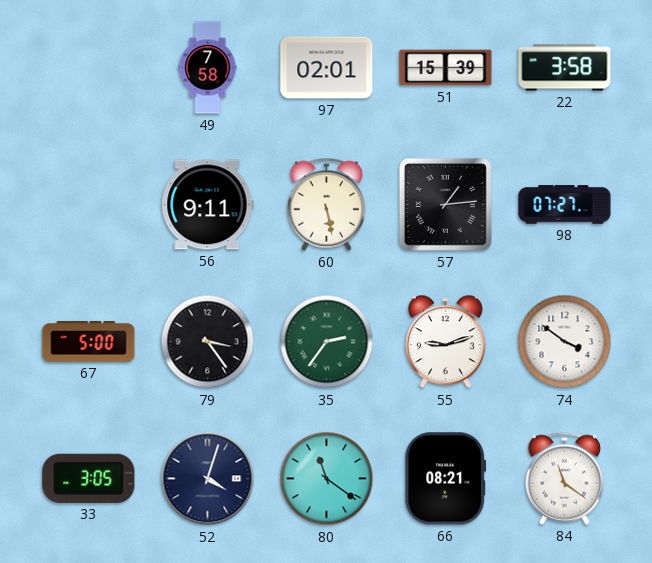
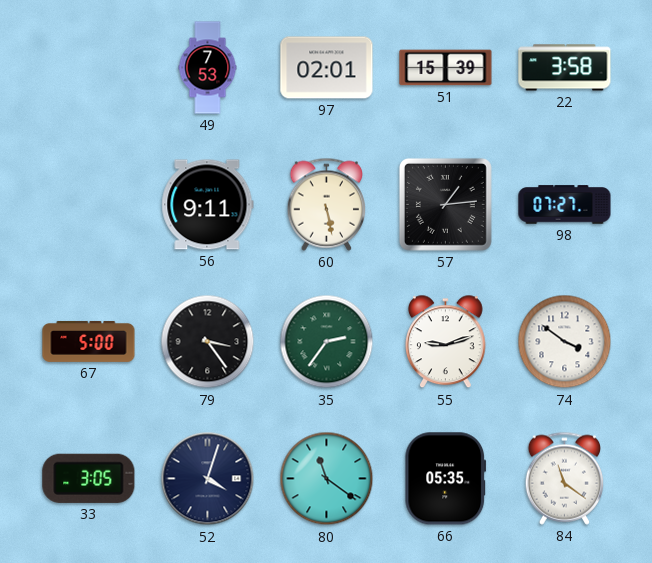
49: 7:58 -> 7:53 (208, 68)
66: 08:21 -> 05:35 (446, 479)
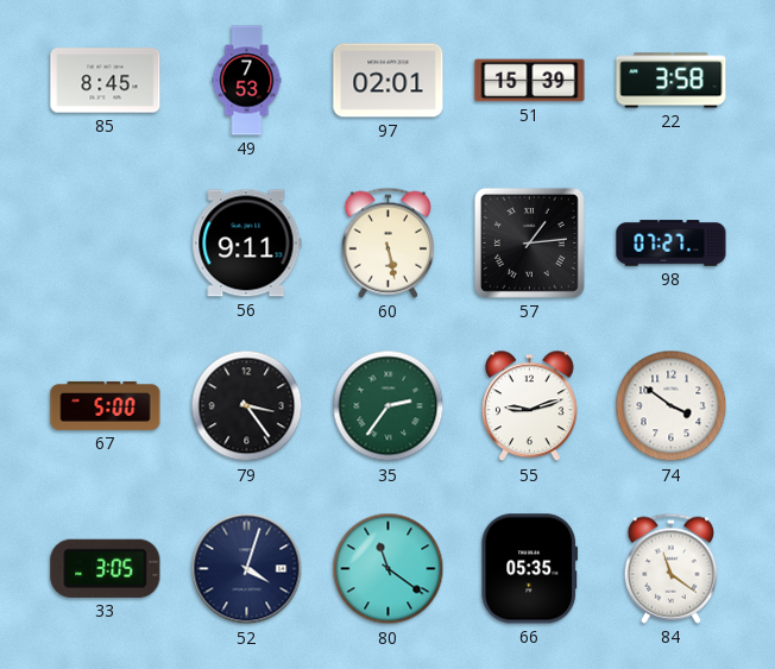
85: none -> 8:45 (106, 81)
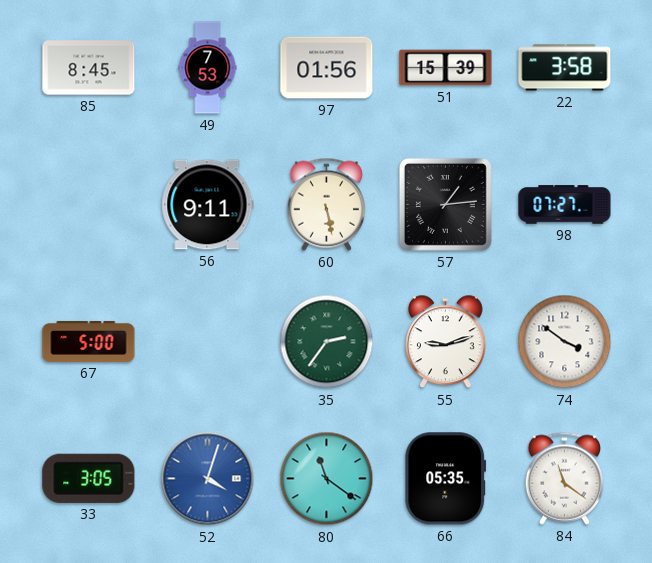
97: 02:01 -> 01:56 (327, 68)
79: 3:24 -> none (247, 406)
52 dial: navy -> blue (208, 479)
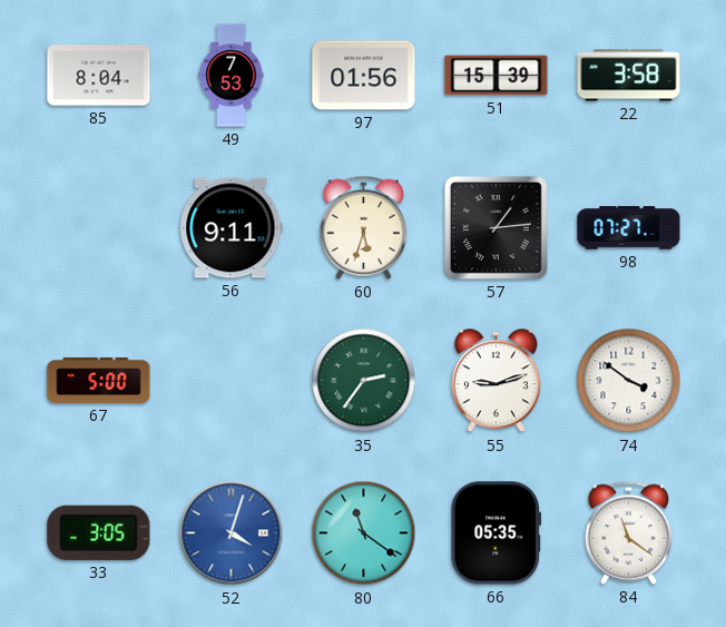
85: 8:45 -> 8:04 (99, 76)
60: 5:28 -> 5:33 (363, 227)
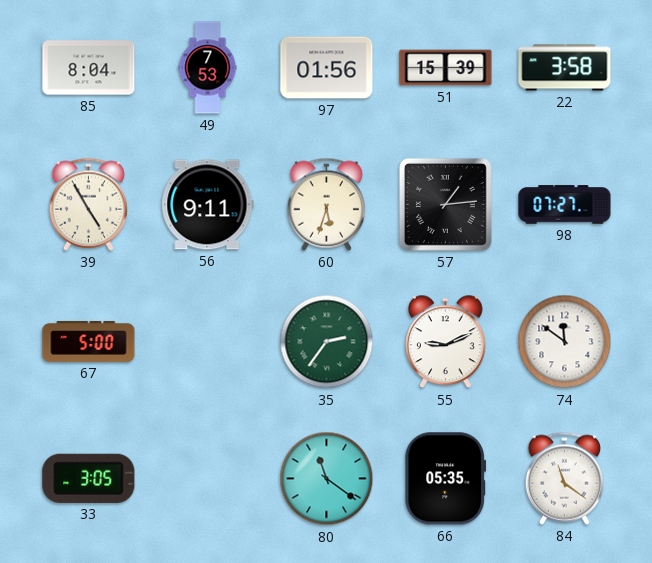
39: none -> 4:55 (88, 204)
55: 9:12 -> 9:11 (446, 342)
74: 3:51 -> 11:51 (565, 342)
52: 4:03 -> none (232, 533)
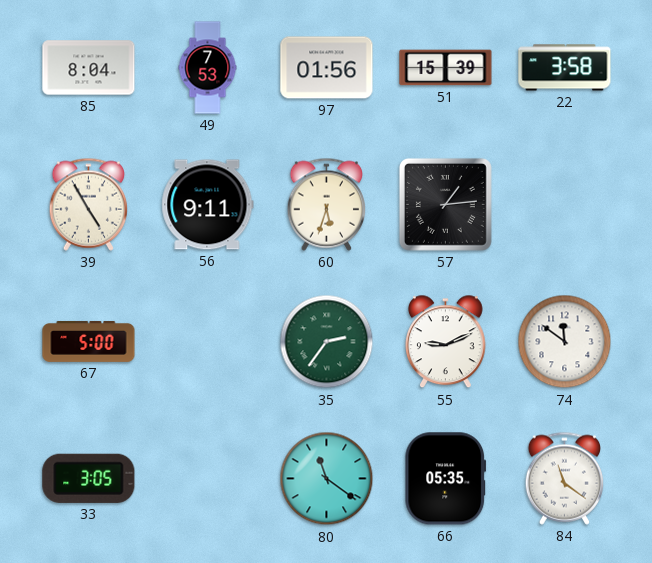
98: 07:27 -> none (565, 205)
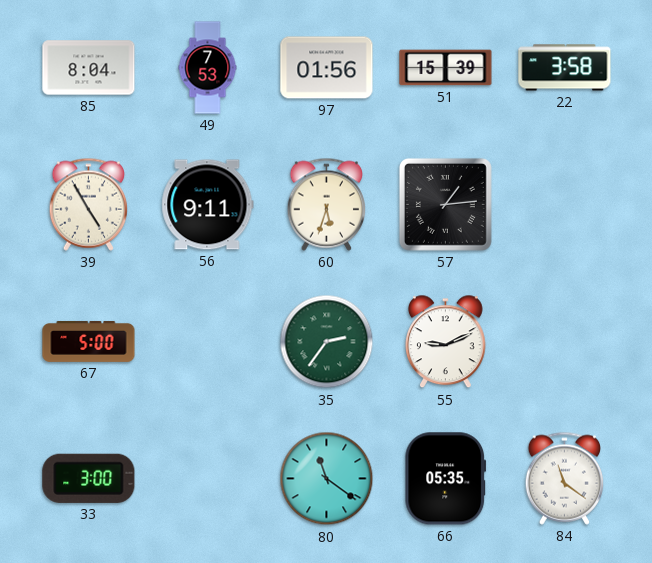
74: 11:51 -> none (565, 342)
33: 3:05 -> 3:00 (89, 478)
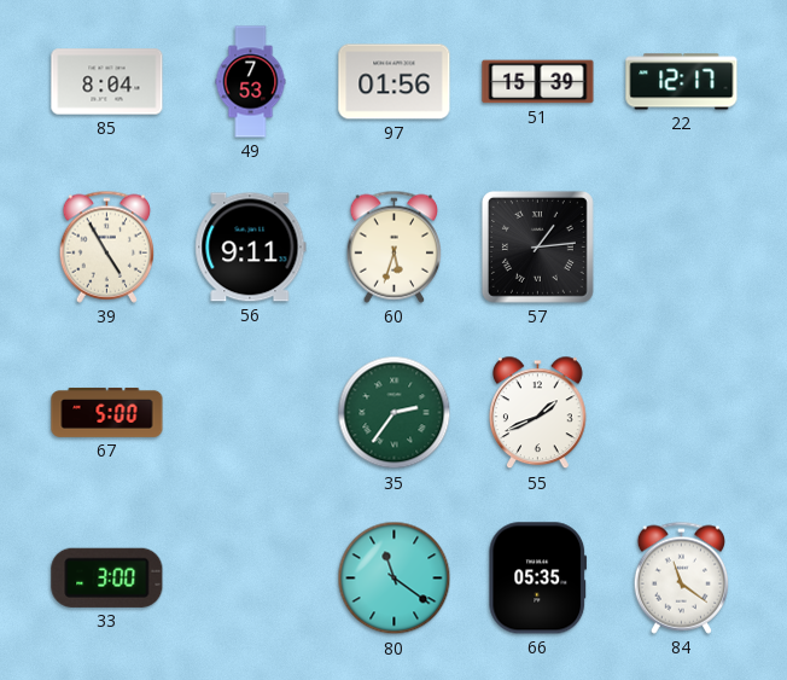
22: 3:58 -> 12:17 (682, 82)
55: 9:11 -> 1:41 (538, 413)
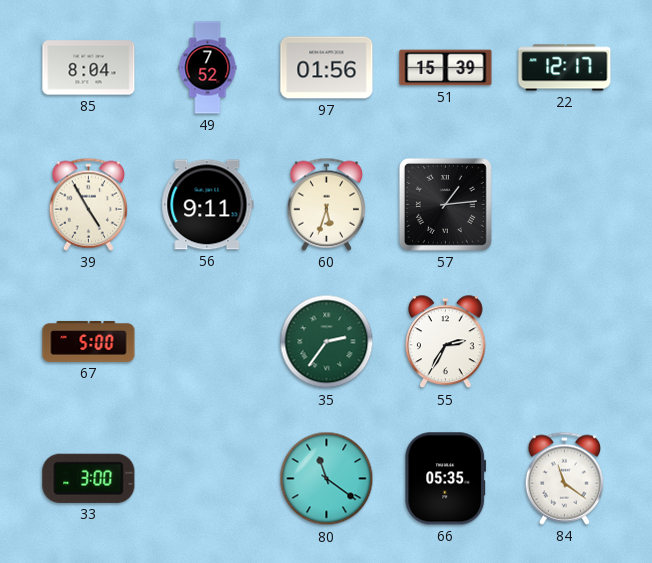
49: 7:53 -> 7:52 (208, 68)
55: 1:41 -> 2:35 (446, 342)
